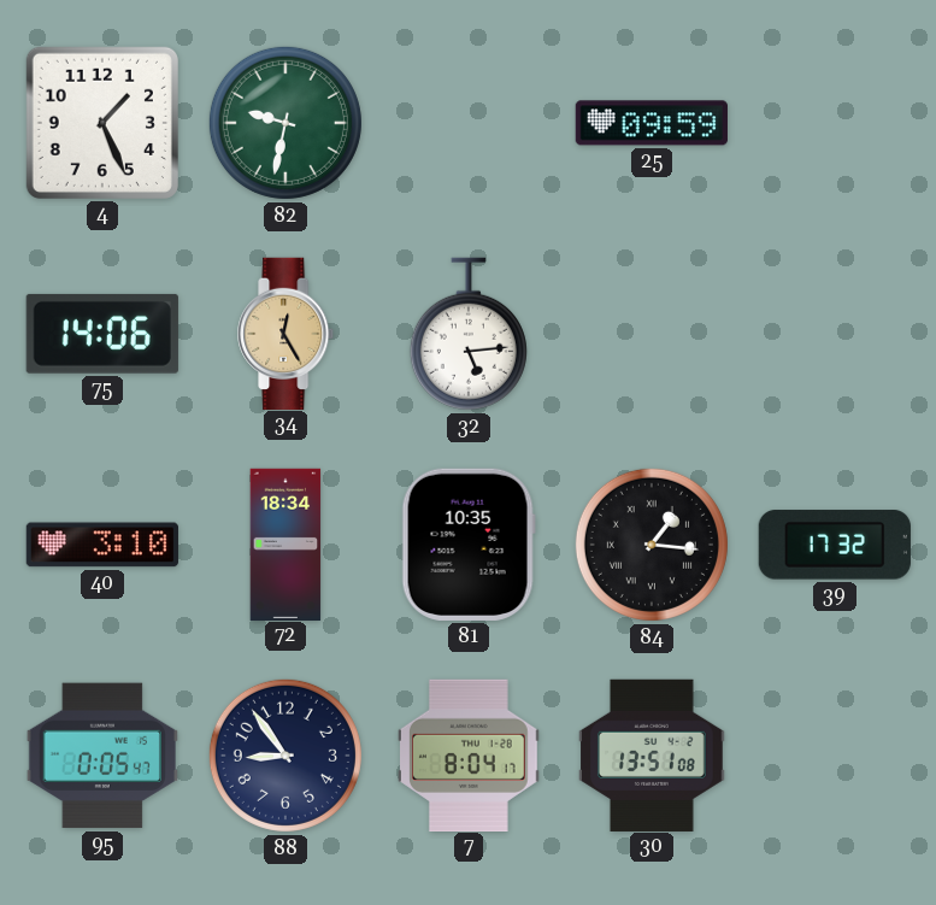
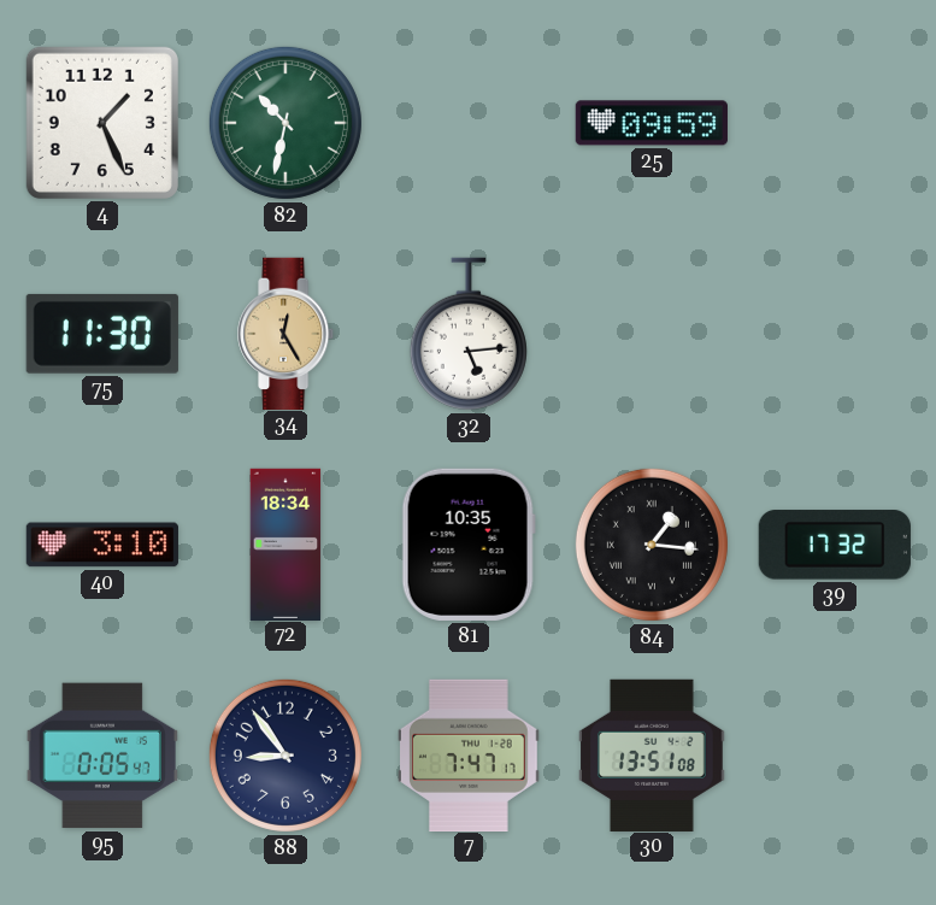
82: 9:32 -> 10:32 (285, 123)
75: 14:06 -> 11:30 (102, 334)
7: 8:04 -> 7:47 (470, 754)
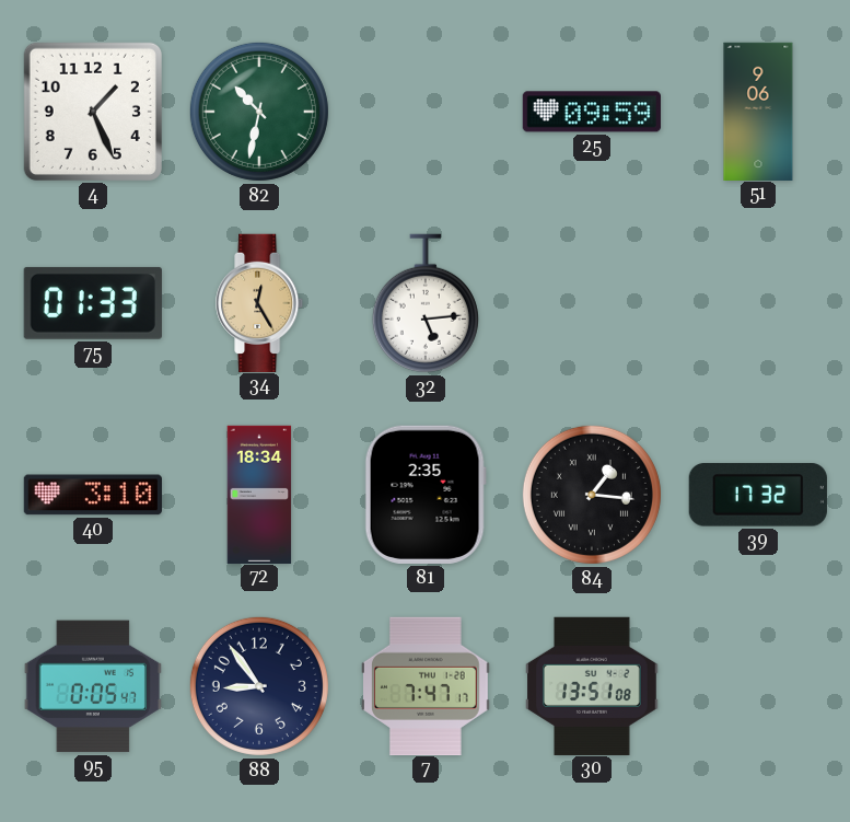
51: none -> 9:06 (758, 111)
75: 11:30 -> 01:33 (93, 303)
81: 10:35 -> 2:35 (426, 495)
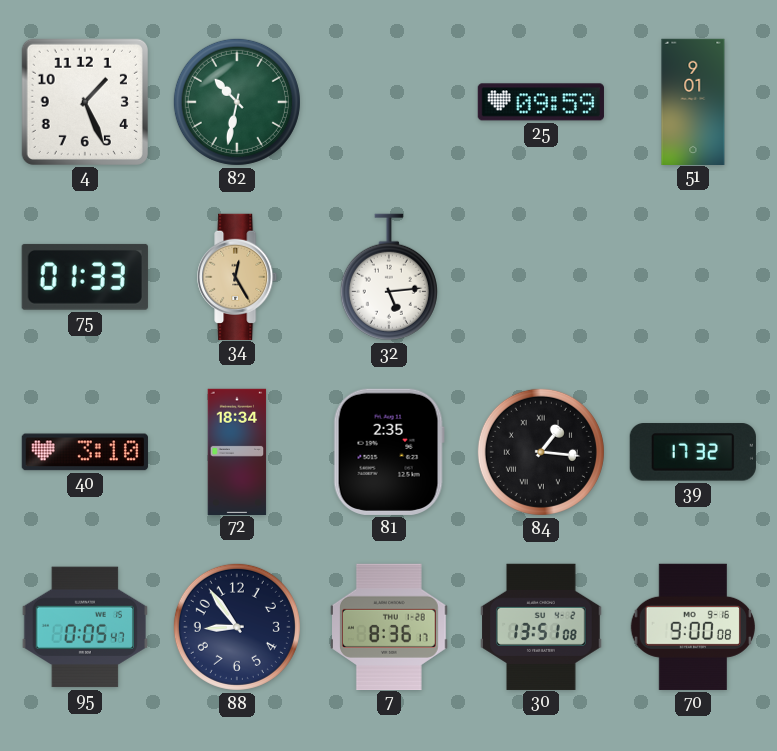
51: 9:06 -> 9:01 (693, 101)
7: 7:47 -> 8:36 (390, 626)
70: none -> 9:00 (693, 627)
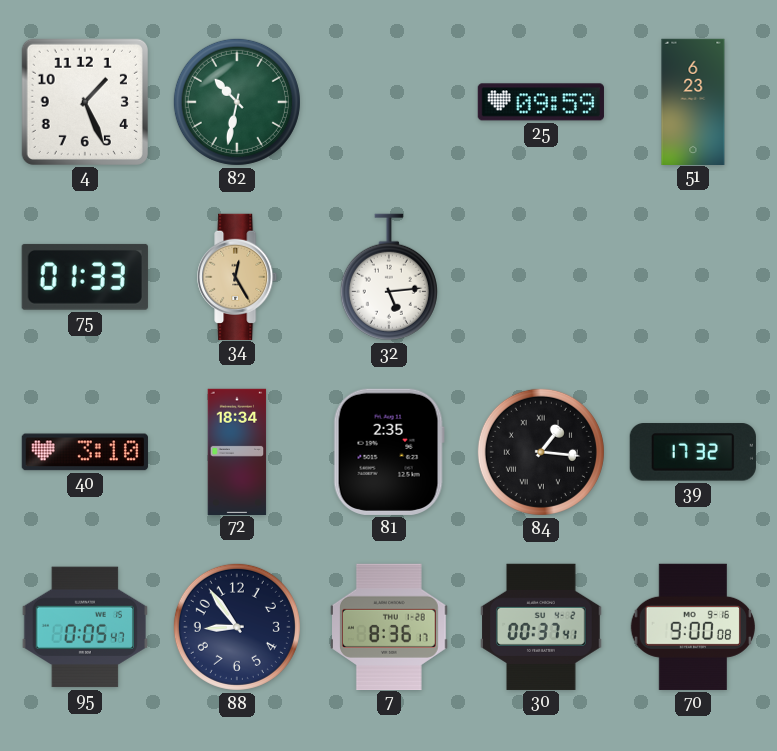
51: 9:01 -> 6:23 (693, 101)
30: 13:51 -> 00:37 (541, 626)
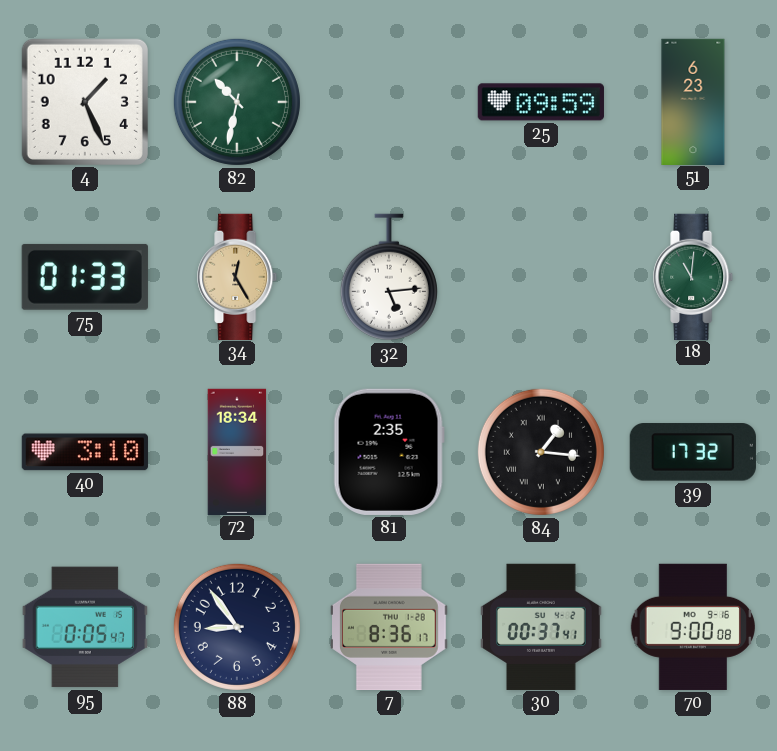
18: none -> 11:01 (694, 276)
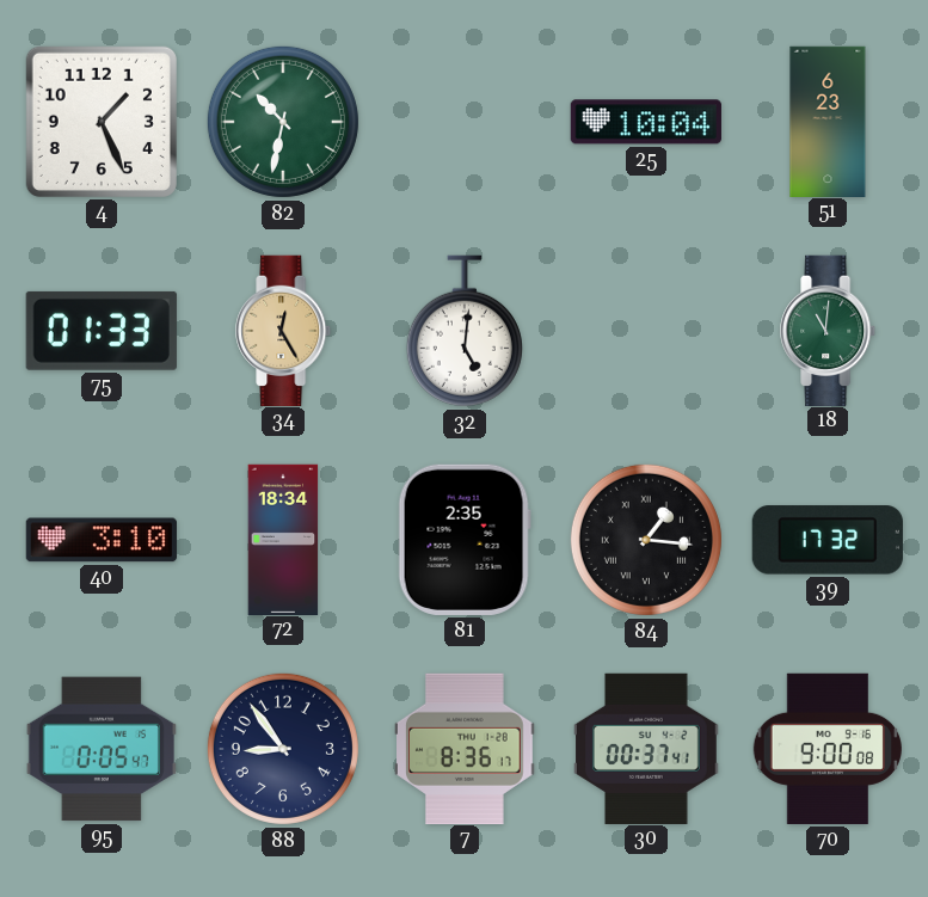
25: 09:59 -> 10:04 (646, 122)
32: 5:14 -> 5:01 (465, 331)
